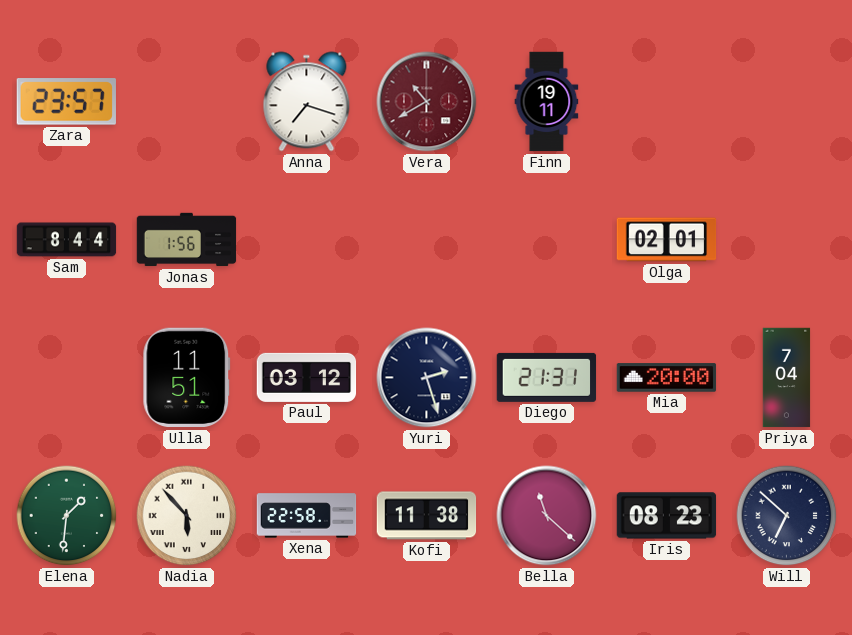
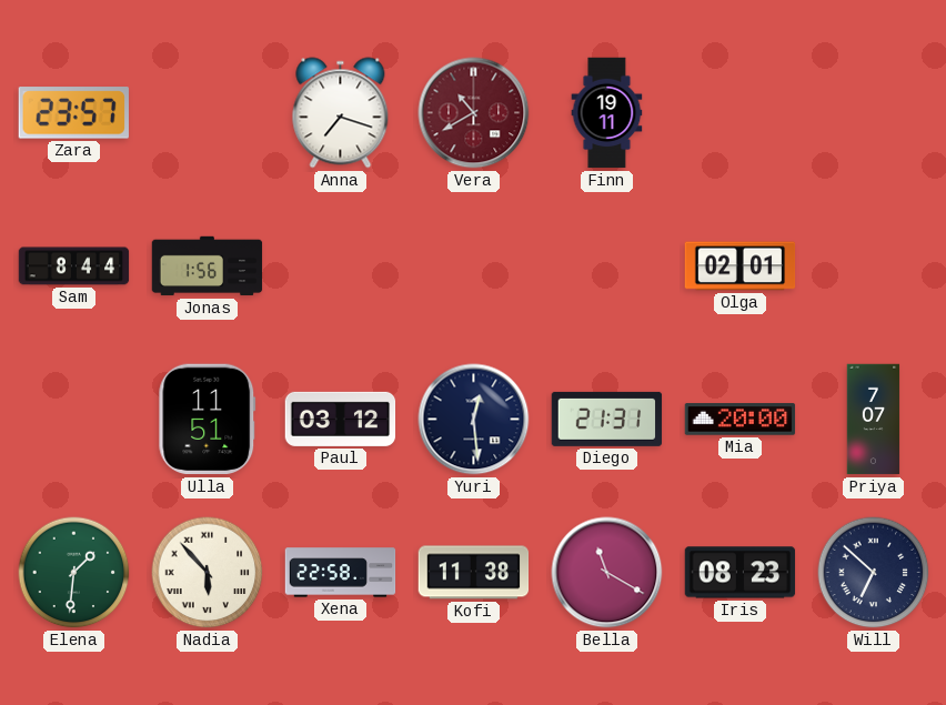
Yuri: 2:27 -> 12:29 (474, 420)
Priya: 7:04 -> 7:07 (874, 420)
Bella: 11:22 -> 11:20 (607, 573)
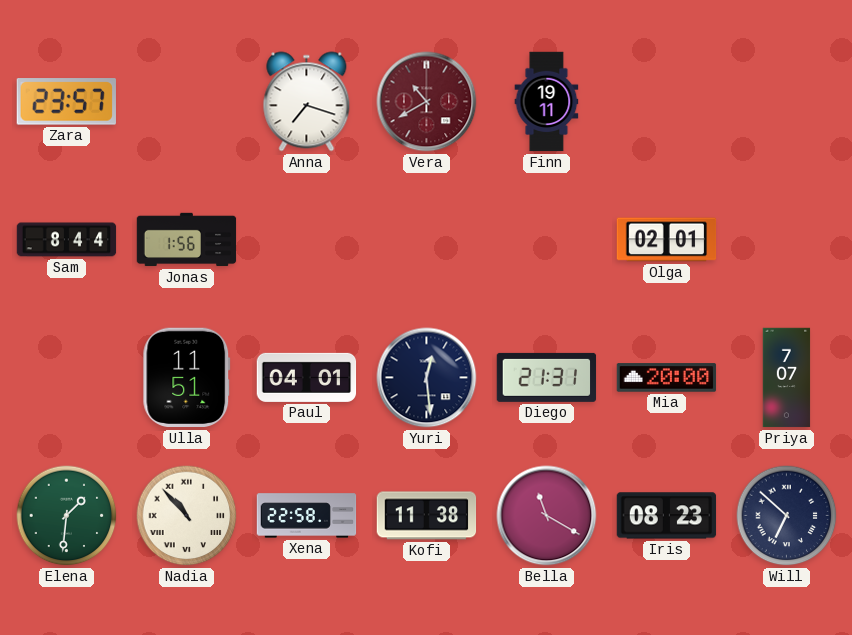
Paul: 03:12 -> 04:01 (307, 377)
Nadia: 5:53 -> 10:53 (187, 516)
